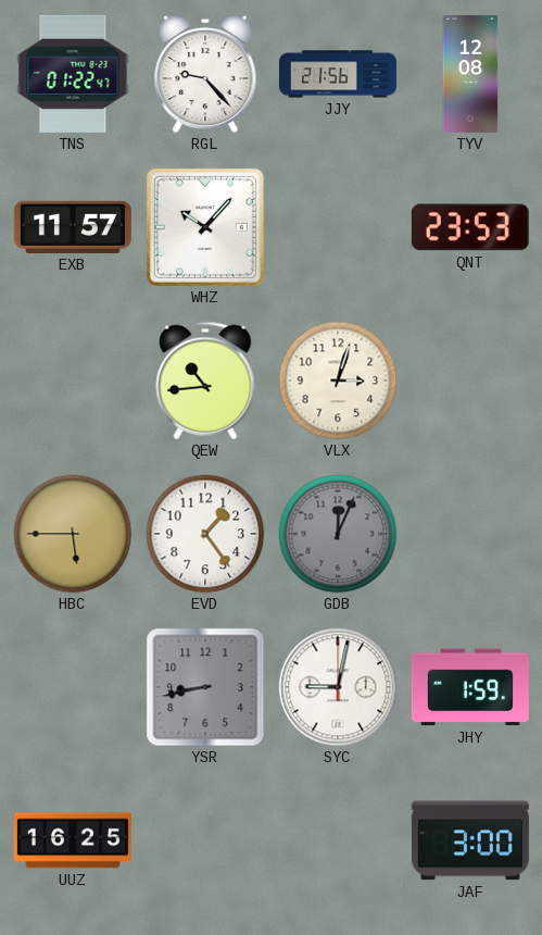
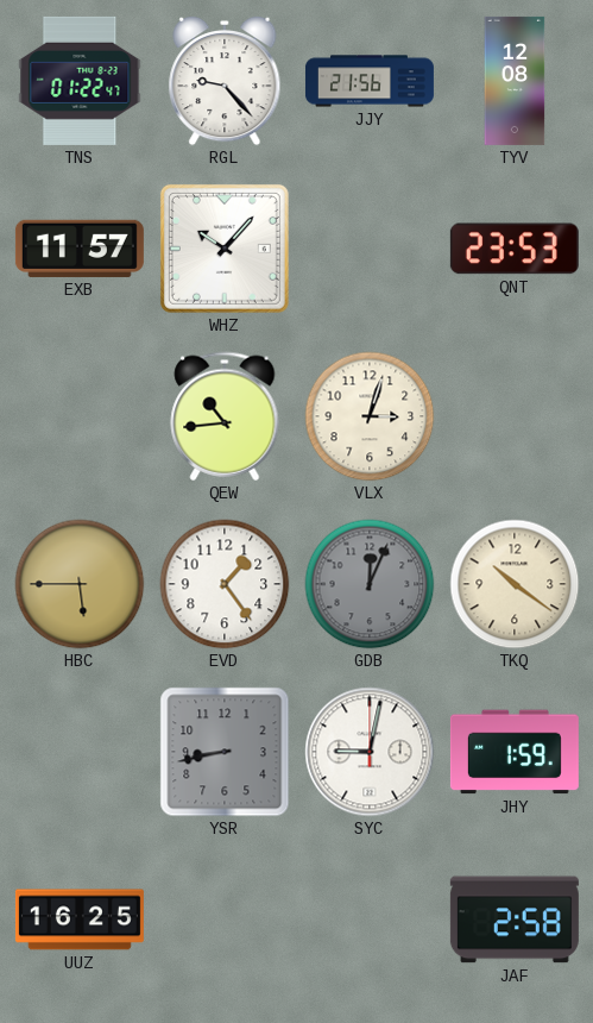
TKQ: none -> 10:21 (515, 584)
JAF: 3:00 -> 2:58 (515, 920)
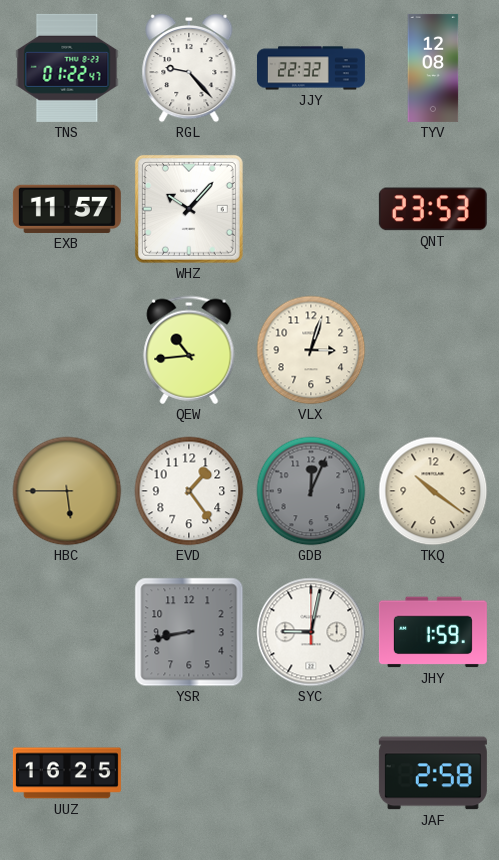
JJY: 21:56 -> 22:32 (311, 68)
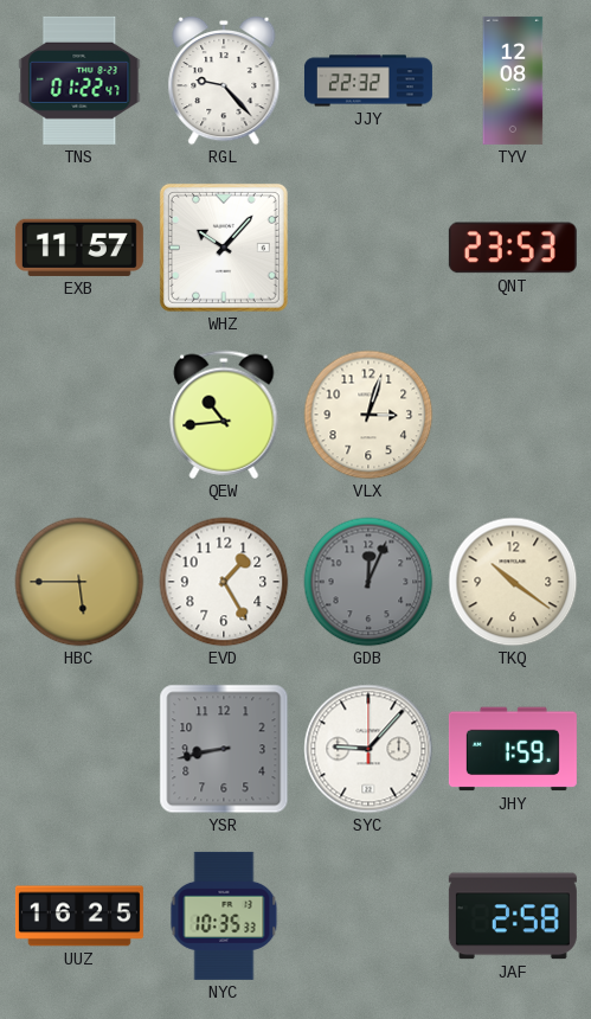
EVD: 1:24 -> 1:25 (224, 582)
SYC: 9:02 -> 9:07 (368, 749)
NYC: none -> 10:35 (224, 916)
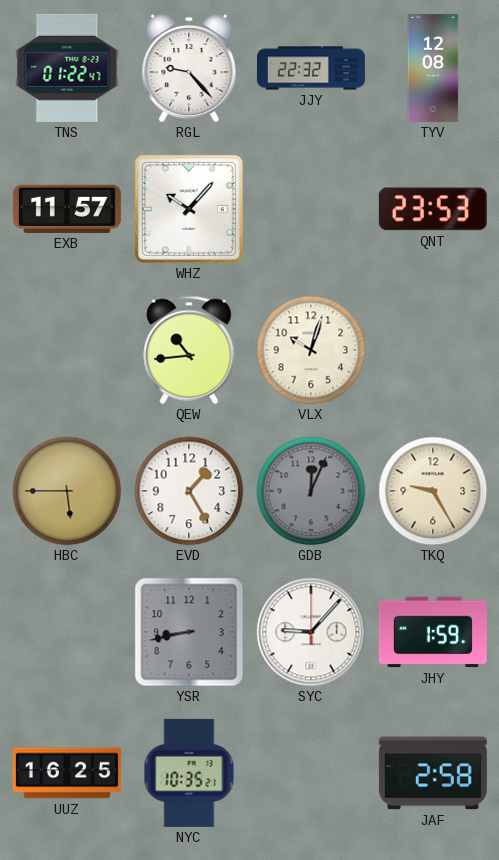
VLX: 3:03 -> 10:03 (311, 350)
TKQ: 10:21 -> 9:25 (433, 491)
NYC: 10:35:33 -> 10:35:21 (189, 773)
